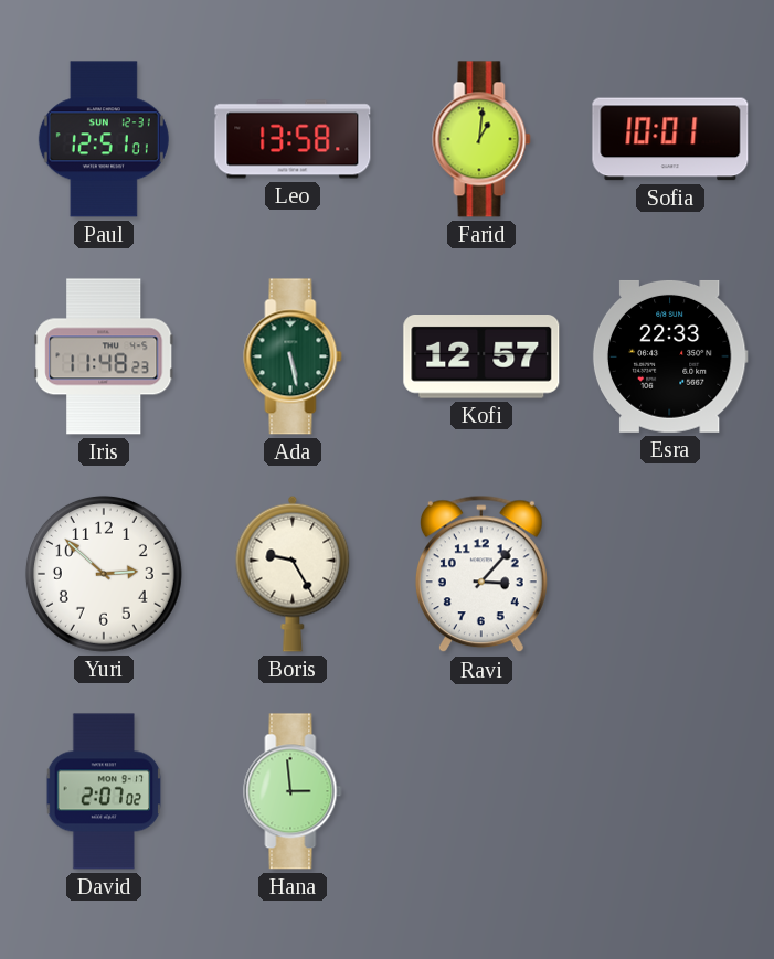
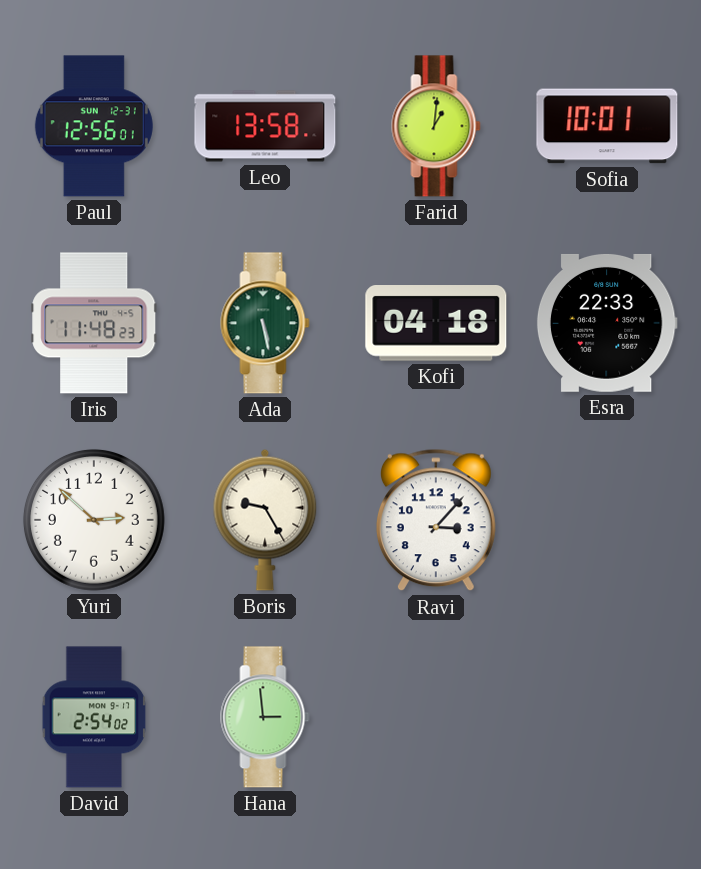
Paul: 12:51 -> 12:56 (94, 126)
Kofi: 12:57 -> 04:18 (436, 324)
David: 2:07 -> 2:54 (94, 717)
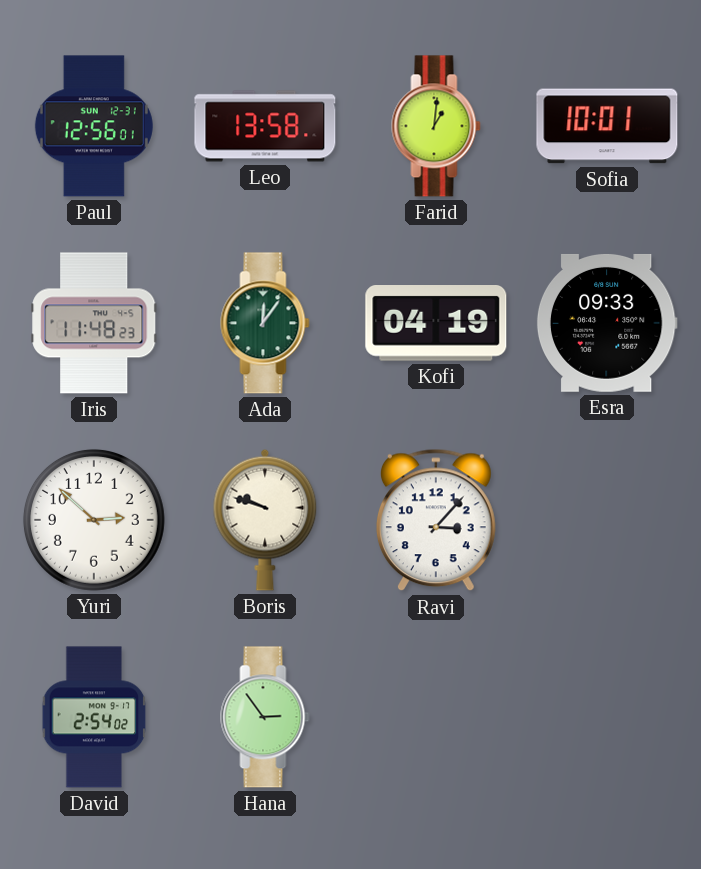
Ada: 5:28 -> 12:06 (265, 323)
Kofi: 04:18 -> 04:19 (436, 324)
Esra: 22:33 -> 09:33 (607, 323)
Boris: 9:25 -> 9:48 (265, 520)
Hana: 2:59 -> 2:54 (265, 717)
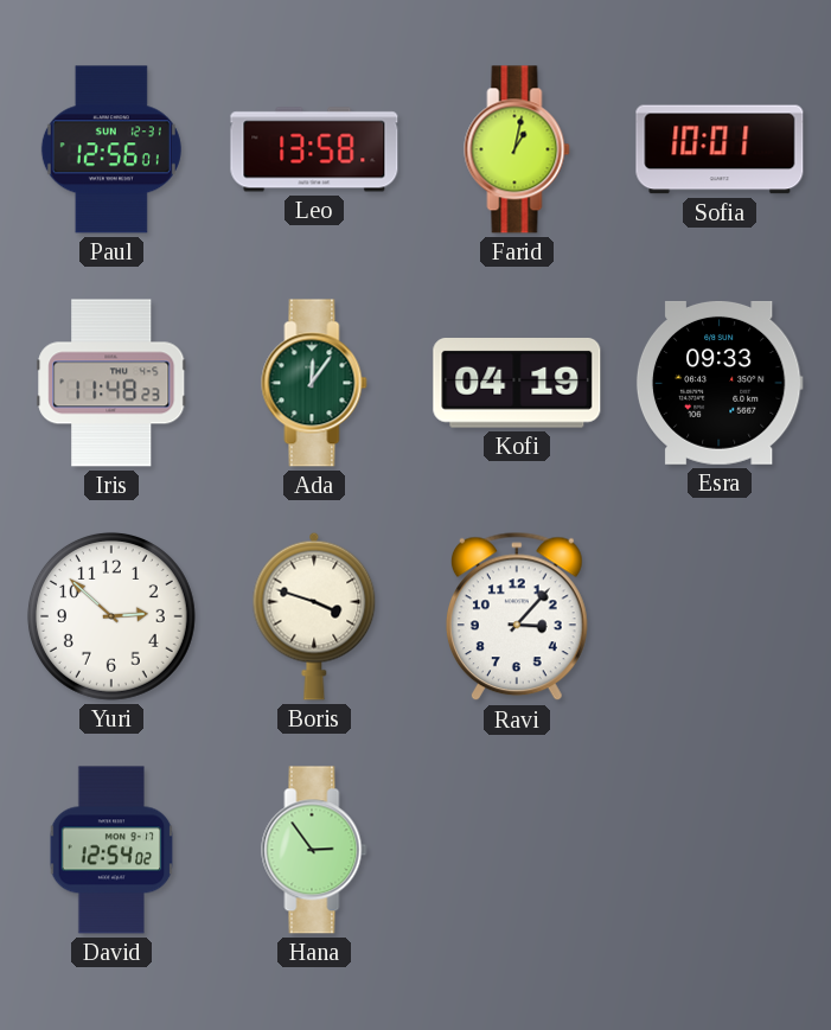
Farid: 1:01 -> 1:02 (517, 149)
Boris: 9:48 -> 3:48 (314, 616)
David: 2:54 -> 12:54 (111, 850)
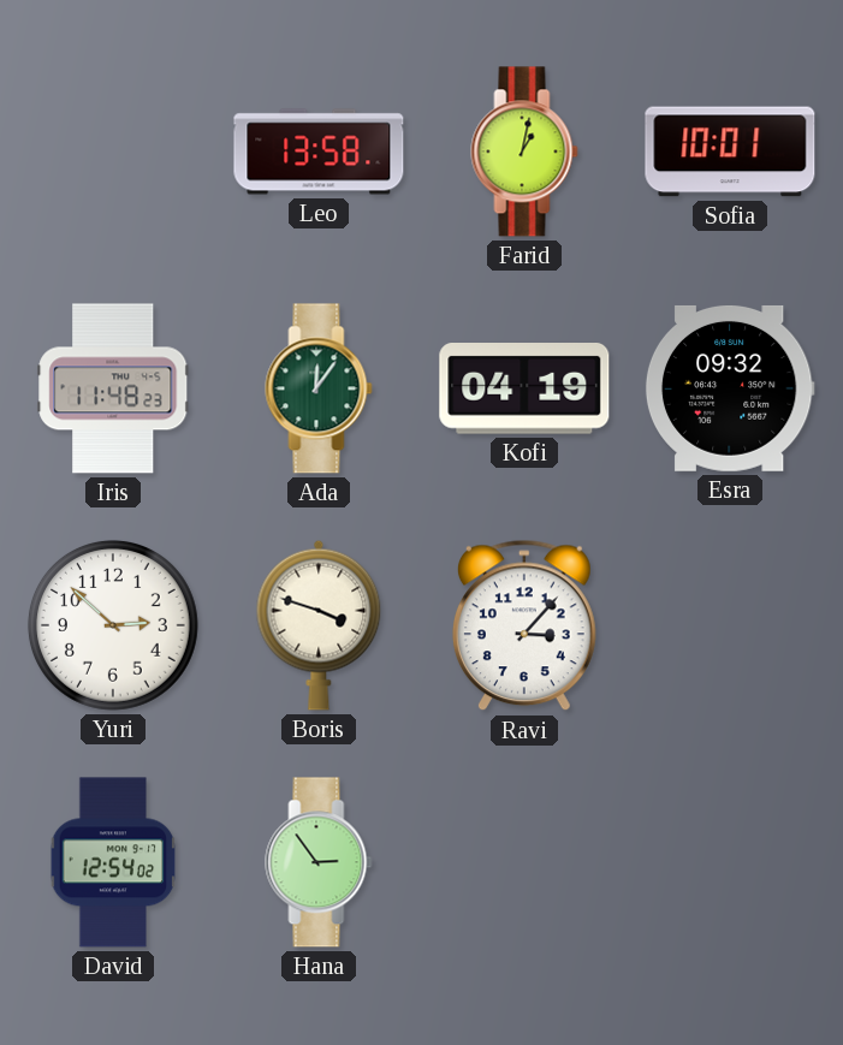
Paul: 12:56 -> none (111, 149)
Esra: 09:33 -> 09:32 (730, 388)
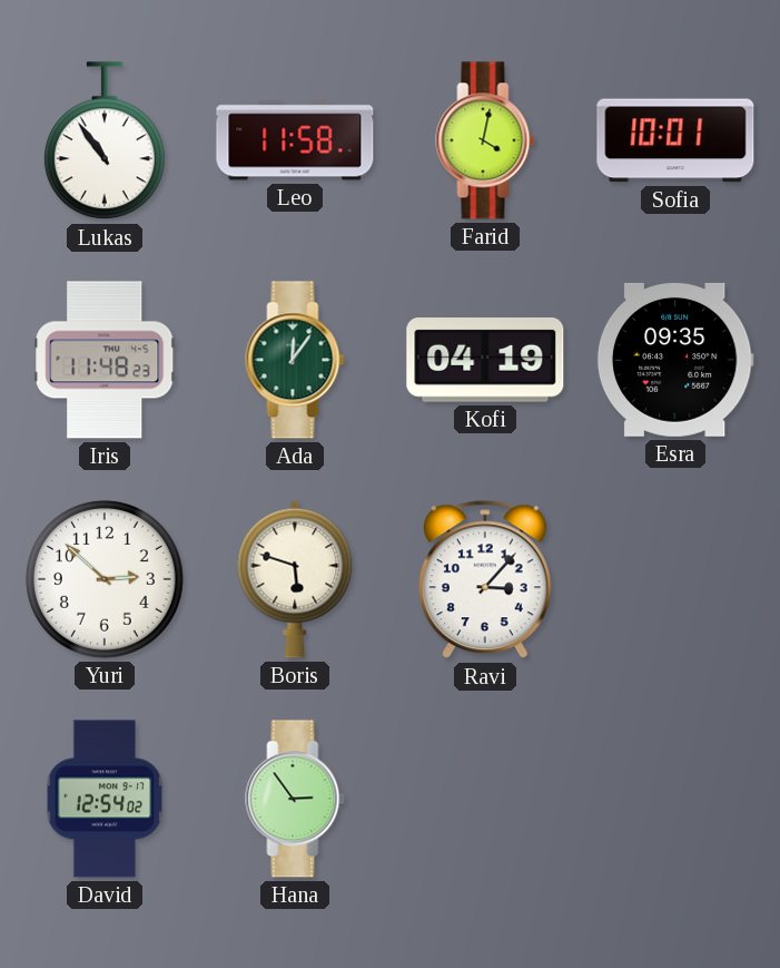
Lukas: none -> 10:54 (105, 141)
Leo: 13:58 -> 11:58 (295, 140)
Farid: 1:02 -> 4:02 (485, 140)
Esra: 09:32 -> 09:35 (675, 360)
Boris: 3:48 -> 5:48 (295, 579)
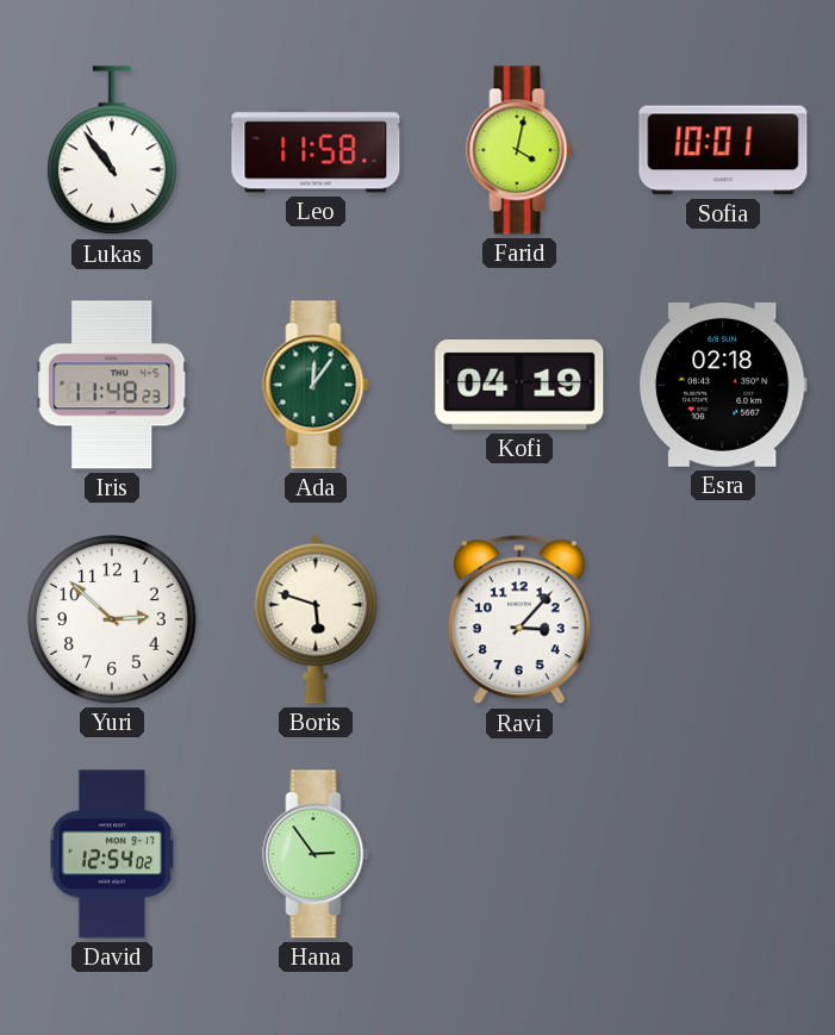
Esra: 09:35 -> 02:18 (723, 385)
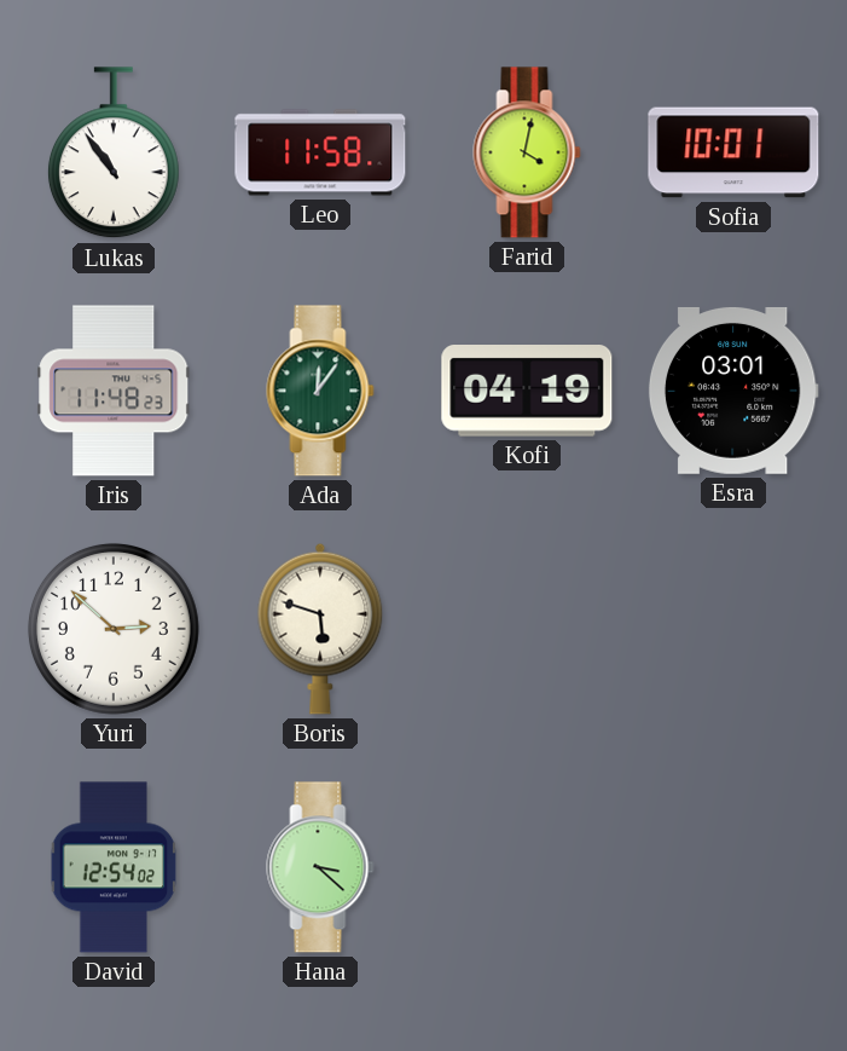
Esra: 02:18 -> 03:01 (733, 391)
Ravi: 3:07 -> none (519, 619)
Hana: 2:54 -> 3:22 (320, 867)
